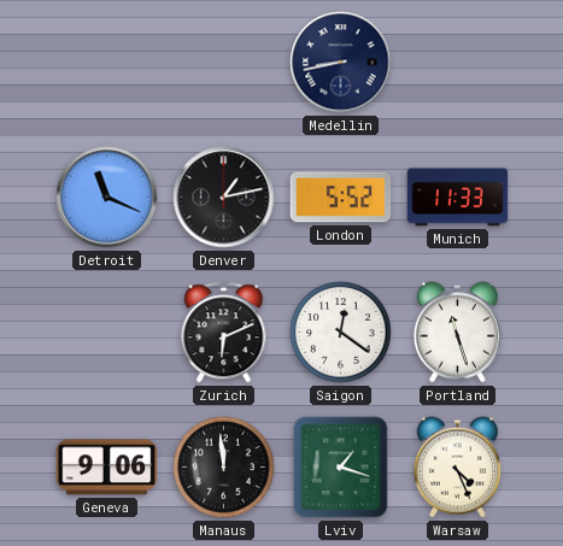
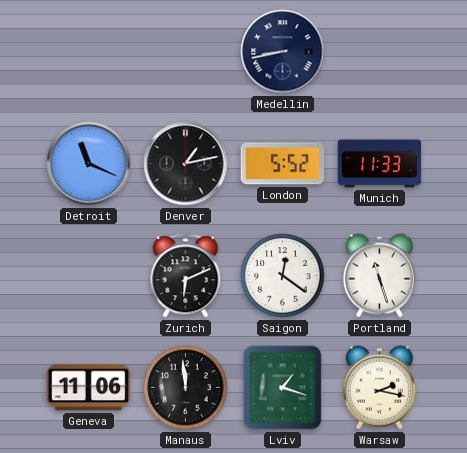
Geneva: 9:06 -> 11:06 (89, 388)
Warsaw: 4:26 -> 2:17 (379, 388)
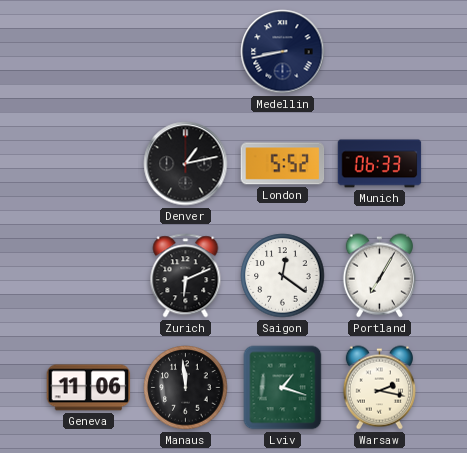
Detroit: 11:19 -> none (89, 164)
Munich: 11:33 -> 06:33 (380, 164)
Portland: 11:27 -> 7:05 (379, 276)
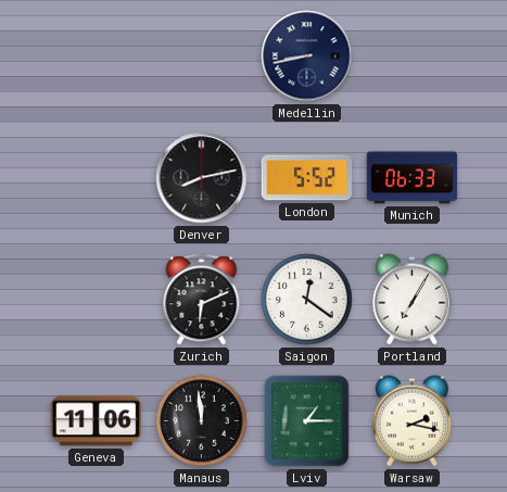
Denver: 1:13 -> 8:13 (202, 178)
Lviv: 1:18 -> 1:15 (307, 421)
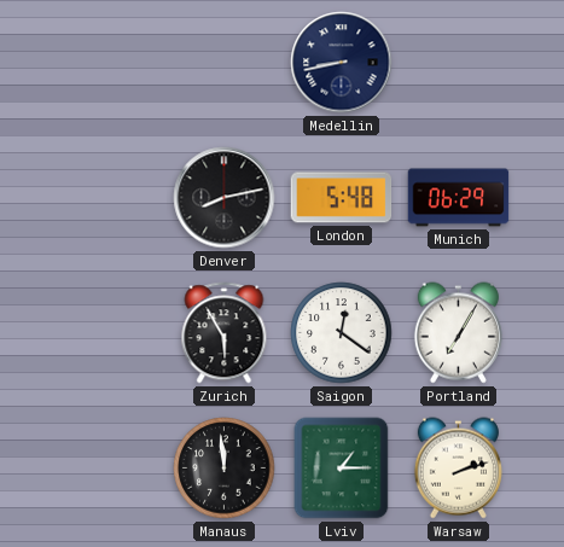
London: 5:52 -> 5:48 (342, 198)
Munich: 06:33 -> 06:29 (459, 198)
Zurich: 6:11 -> 5:55 (225, 333)
Geneva: 11:06 -> none (97, 421)
Warsaw: 2:17 -> 2:12 (458, 469)
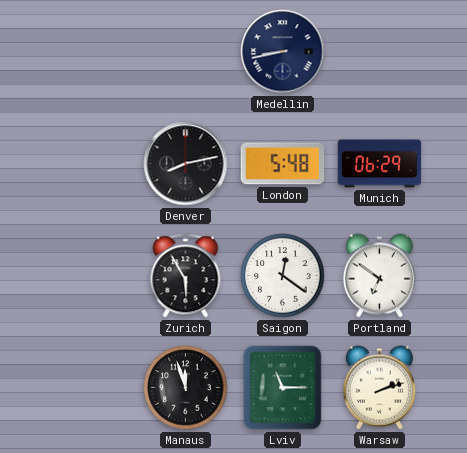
Portland: 7:05 -> 6:51 (379, 276)
Manaus: 11:59 -> 11:57 (186, 388)
Lviv: 1:15 -> 11:15 (283, 388)
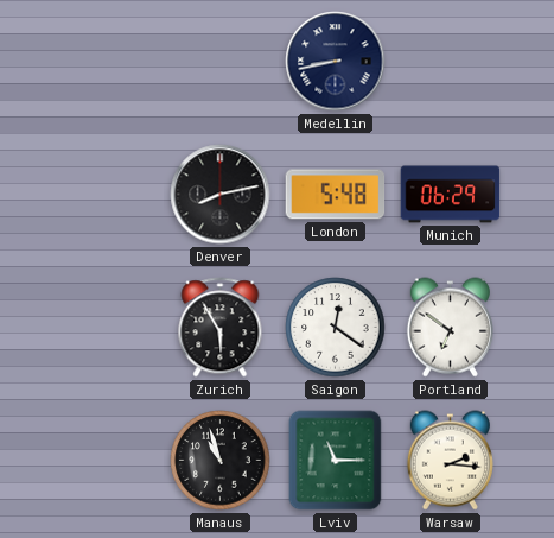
Manaus: 11:57 -> 10:57 (221, 461)
Warsaw: 2:12 -> 2:16 (450, 461)
